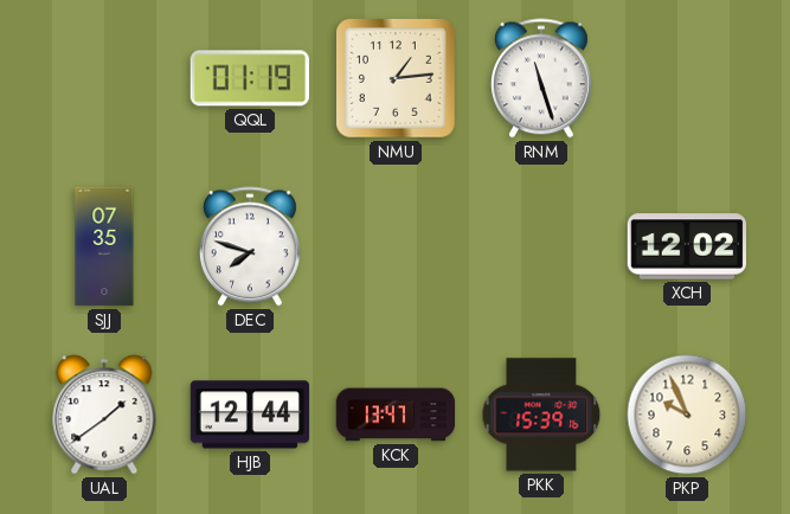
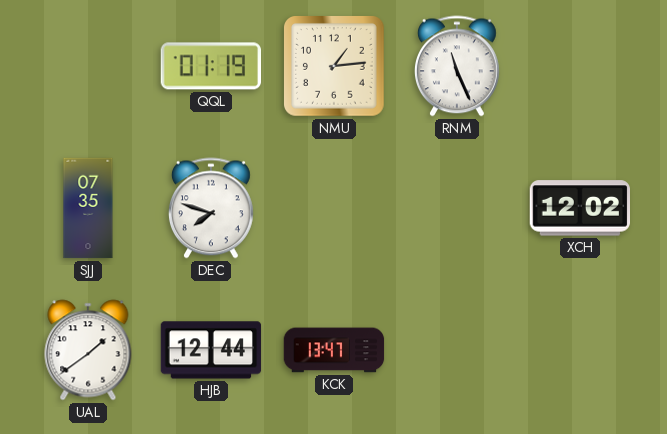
RNM: 11:27 -> 11:26 (457, 66)
PKK: 15:39 -> none (541, 415)
PKP: 9:56 -> none (687, 415)
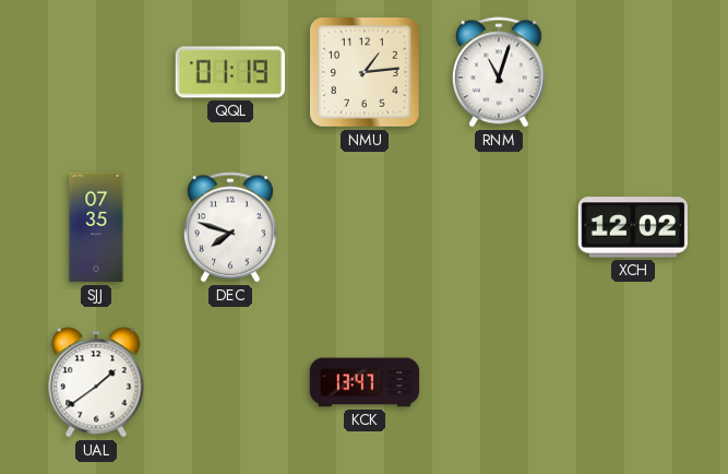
RNM: 11:26 -> 11:03 (499, 72)
HJB: 12:44 -> none (211, 350)
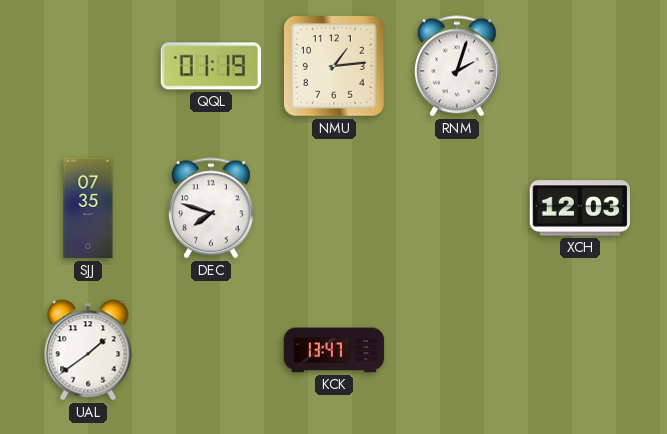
RNM: 11:03 -> 2:03 (457, 66)
XCH: 12:02 -> 12:03 (579, 208)
